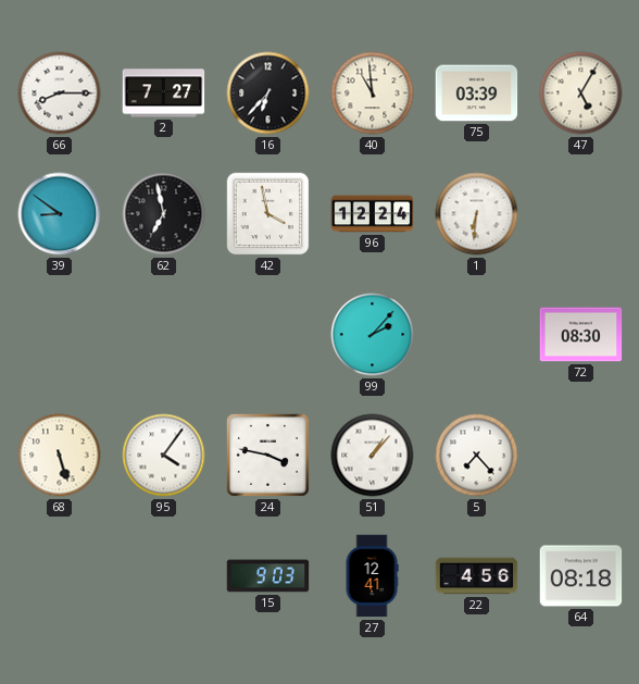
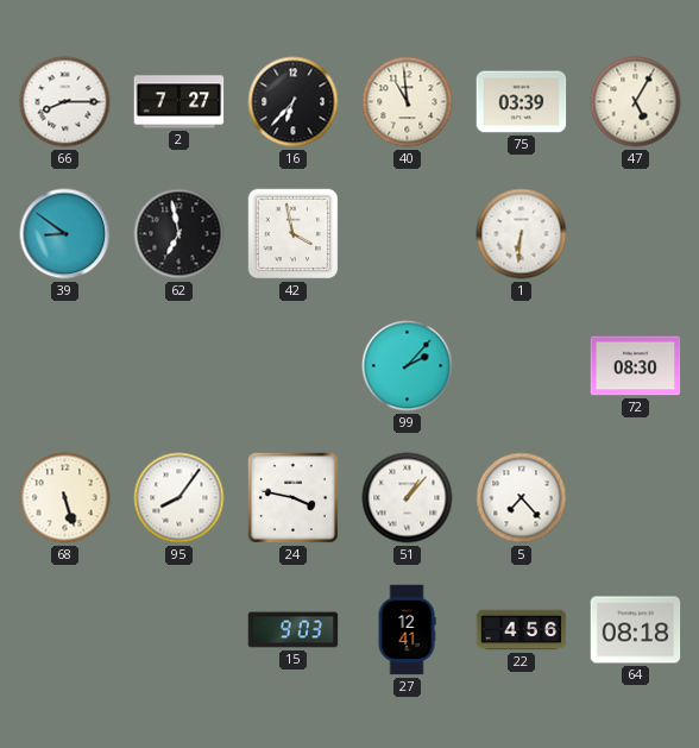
96: 12:24 -> none (373, 214)
95: 4:06 -> 8:06 (180, 498)
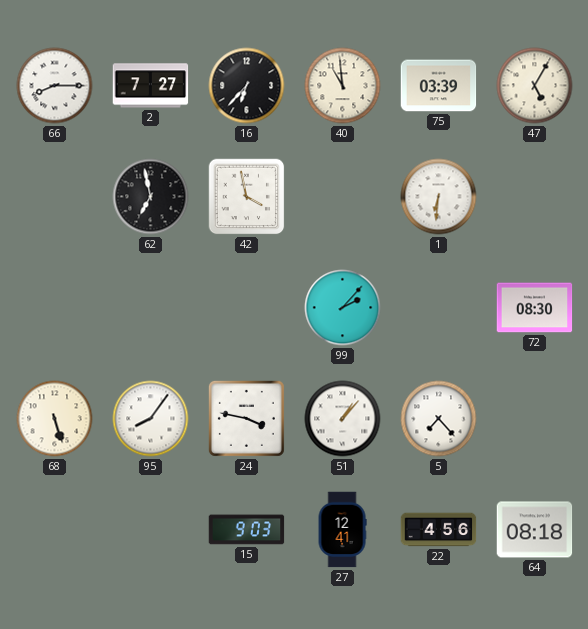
39: 8:51 -> none (65, 234)
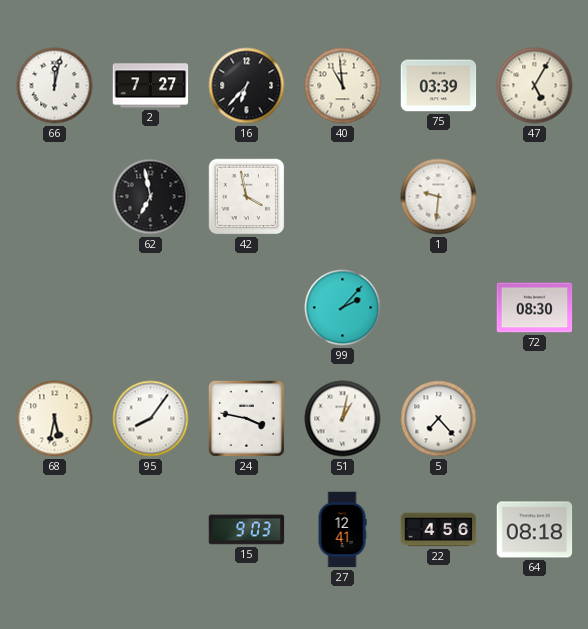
66: 8:15 -> 12:02 (55, 86)
1: 6:31 -> 9:31 (439, 197)
68: 5:27 -> 5:32 (55, 419)
51: 1:07 -> 1:02 (343, 419)
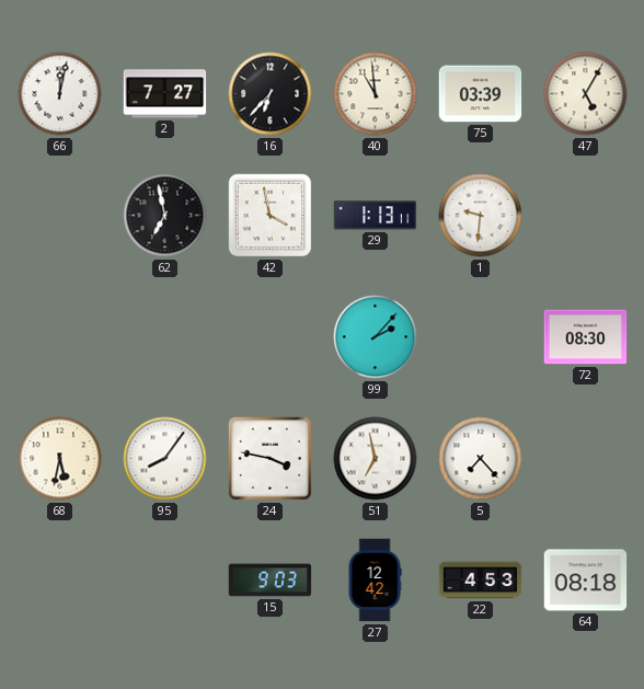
29: none -> 1:13 (376, 216)
51: 1:02 -> 6:58 (376, 459)
27: 12:41 -> 12:42 (375, 581)
22: 4:56 -> 4:53 (481, 581)
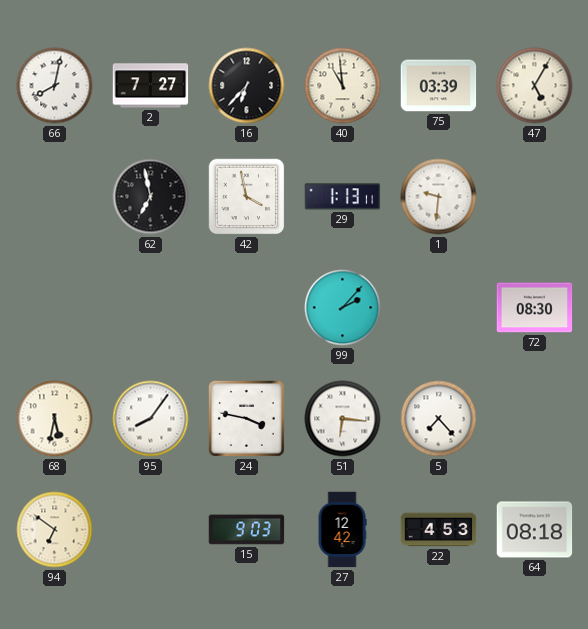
66: 12:02 -> 8:02 (55, 86)
51: 6:58 -> 6:16 (343, 419)
94: none -> 6:51 (55, 530)
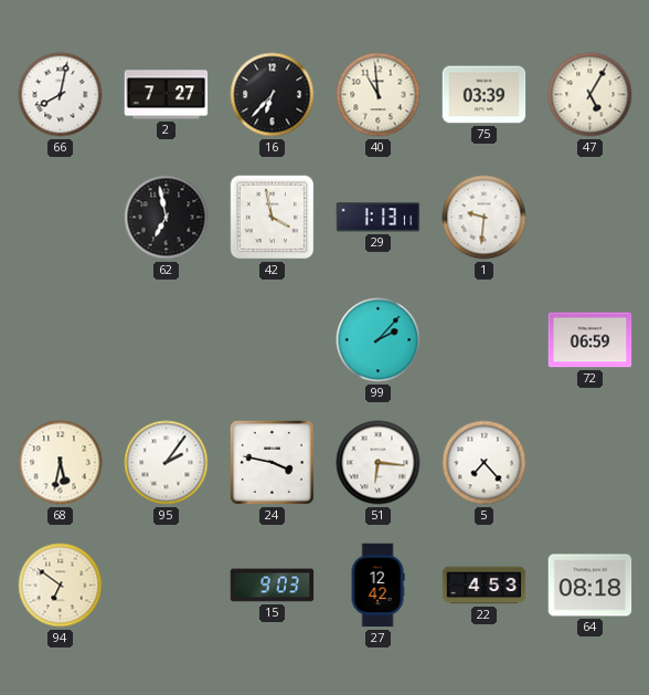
72: 08:30 -> 06:59 (591, 340)
95: 8:06 -> 2:06 (167, 463)
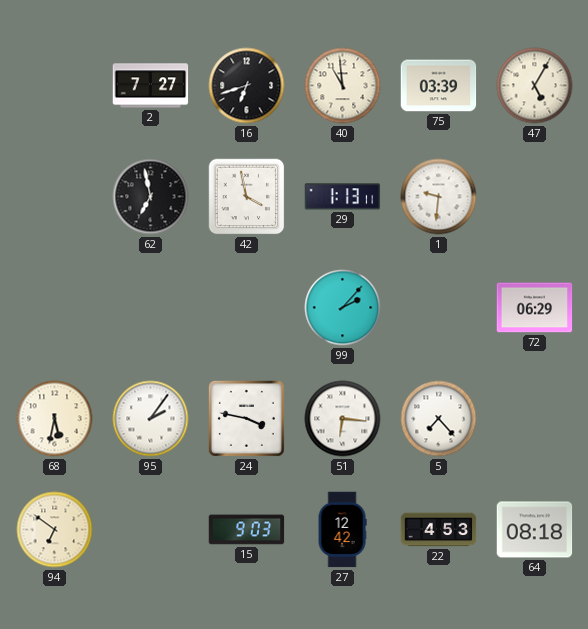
66: 8:02 -> none (61, 95)
16: 6:37 -> 6:42 (247, 86)
72: 06:59 -> 06:29 (535, 308)
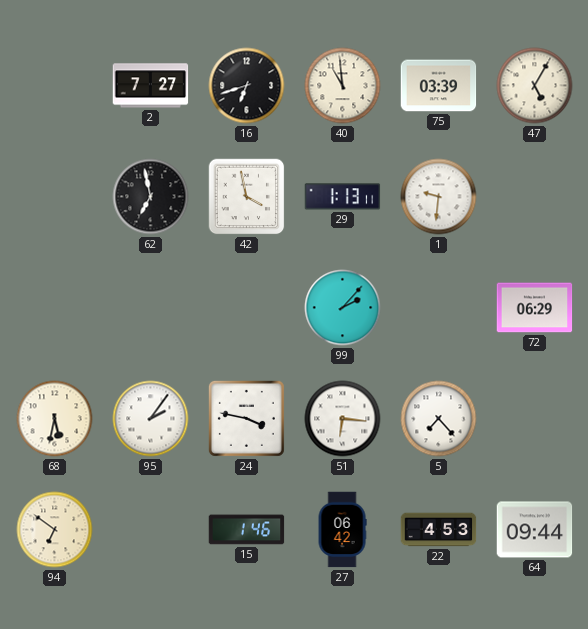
15: 9:03 -> 1:46 (247, 530)
27: 12:42 -> 06:42 (342, 530)
64: 08:18 -> 09:44 (535, 530)
